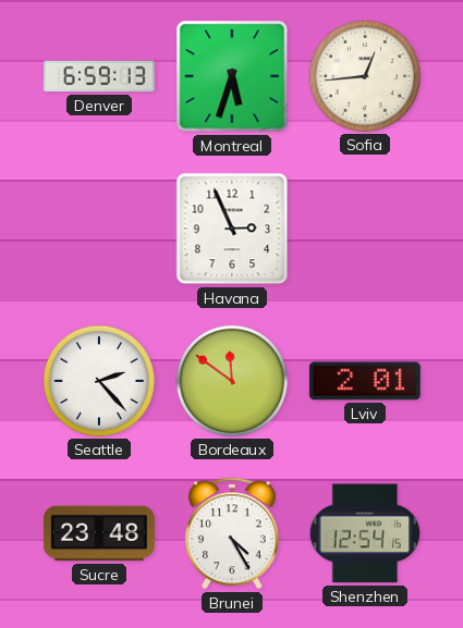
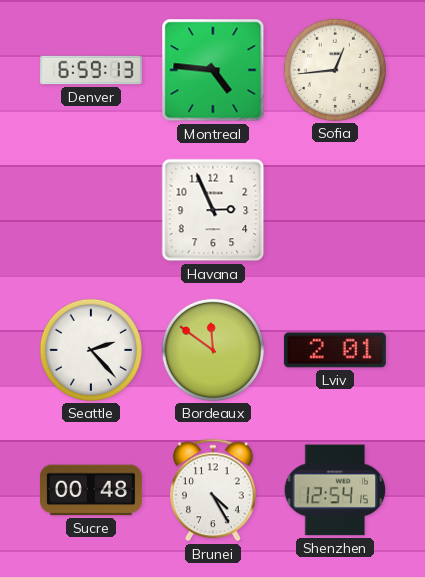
Montreal: 5:33 -> 4:46 (213, 70)
Sucre: 23:48 -> 00:48 (91, 490)
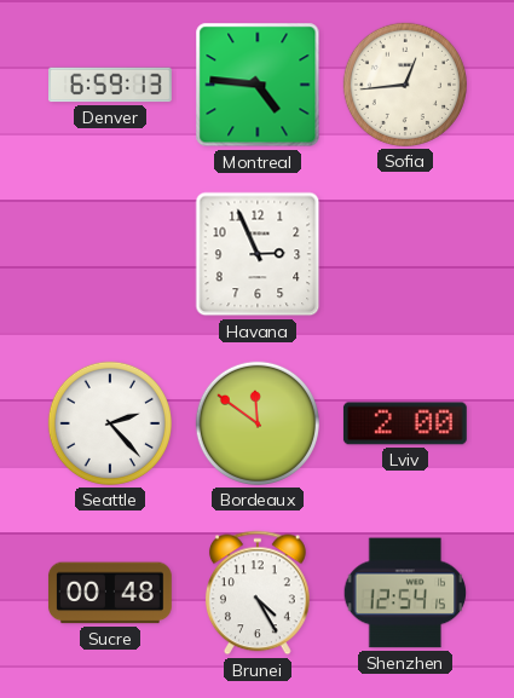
Lviv: 2:01 -> 2:00 (405, 423)
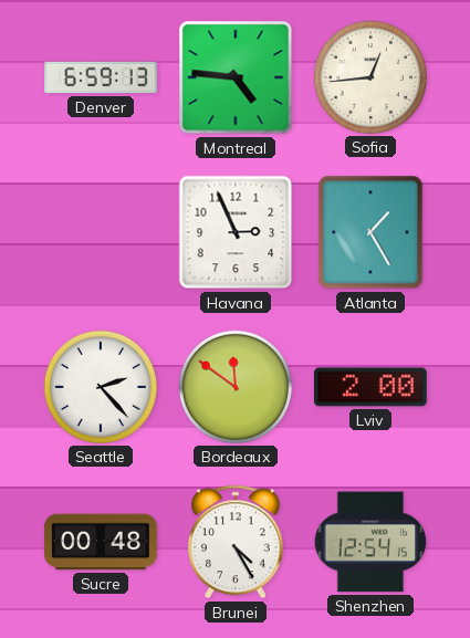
Atlanta: none -> 1:25 (370, 232)
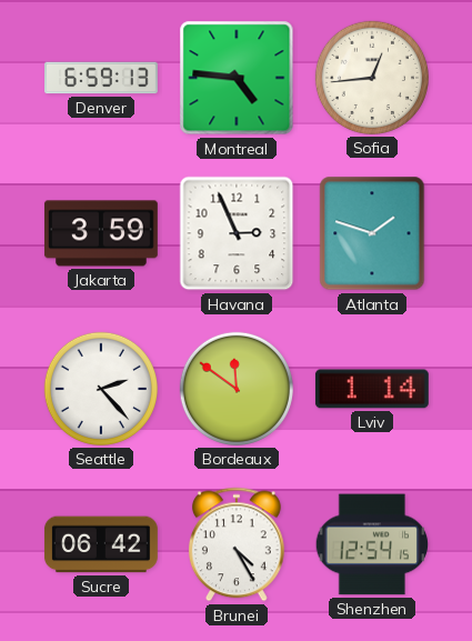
Jakarta: none -> 3:59 (101, 233)
Atlanta: 1:25 -> 1:48 (372, 233)
Lviv: 2:00 -> 1:14 (372, 389)
Sucre: 00:48 -> 06:42 (101, 544)
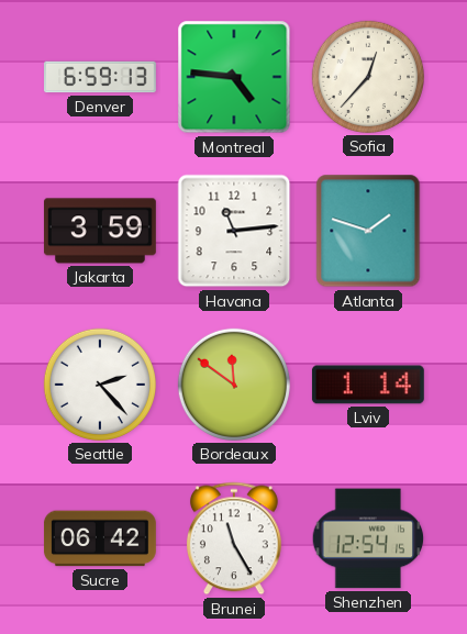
Sofia: 12:44 -> 12:37 (368, 77)
Havana: 2:56 -> 11:14 (234, 231)
Brunei: 4:25 -> 11:25 (234, 538)
